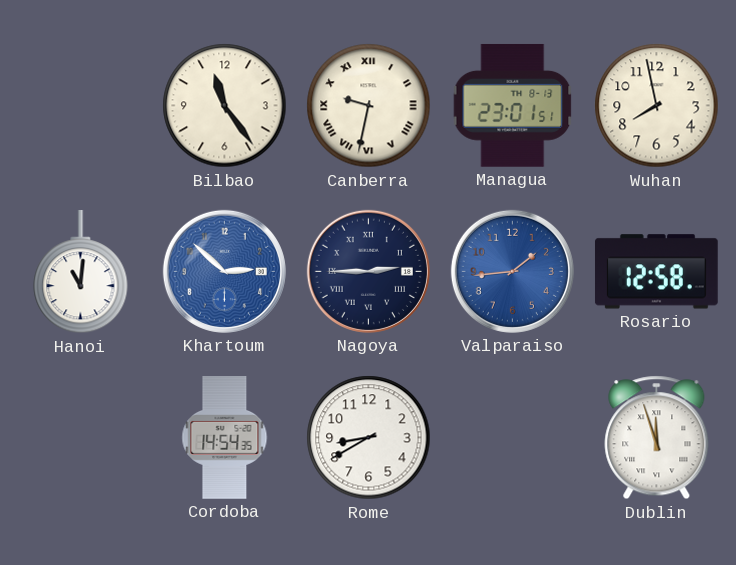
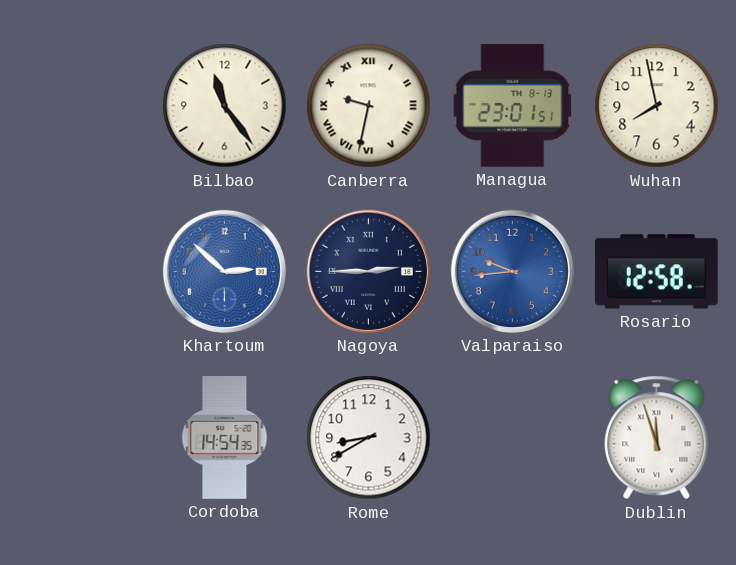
Hanoi: 11:01 -> none (81, 273)
Valparaiso: 1:44 -> 9:44 (512, 271)
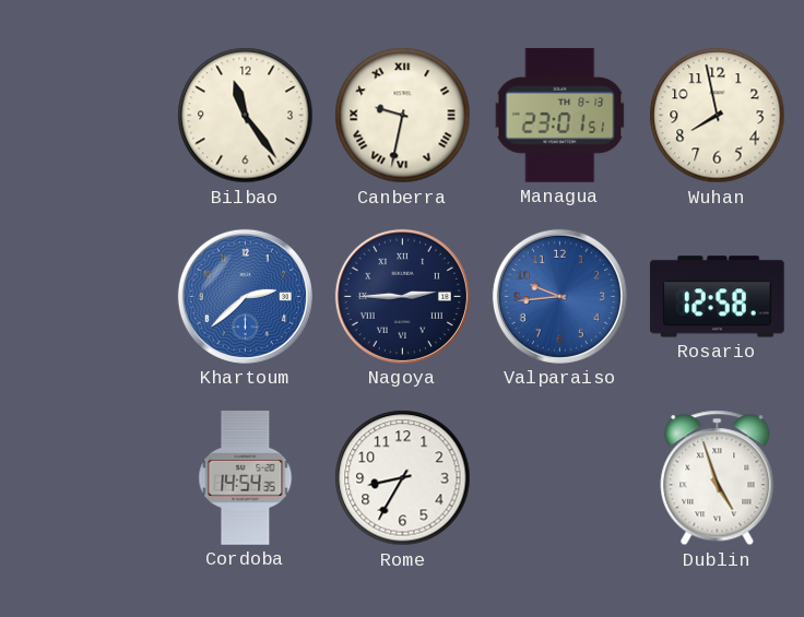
Khartoum: 2:52 -> 2:38 (245, 296)
Rome: 8:40 -> 8:35 (403, 478)
Dublin: 11:57 -> 4:57 (718, 478)
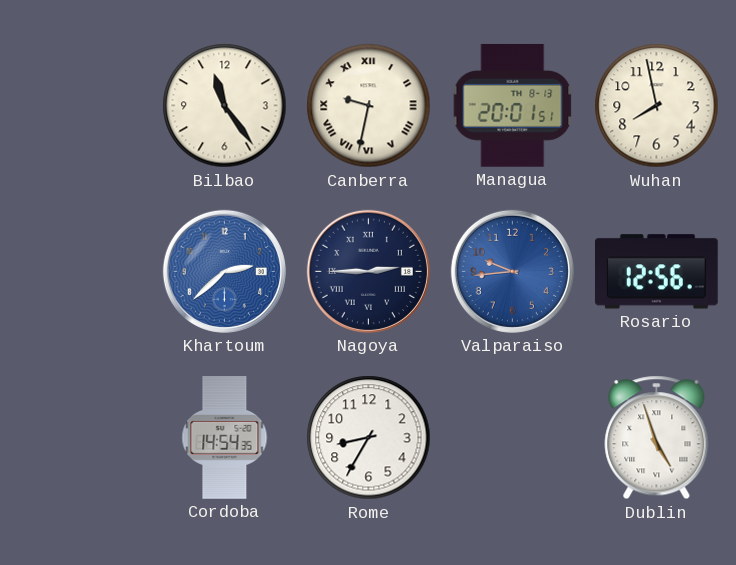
Managua: 23:01 -> 20:01 (513, 105)
Rosario: 12:58 -> 12:56 (656, 272)
